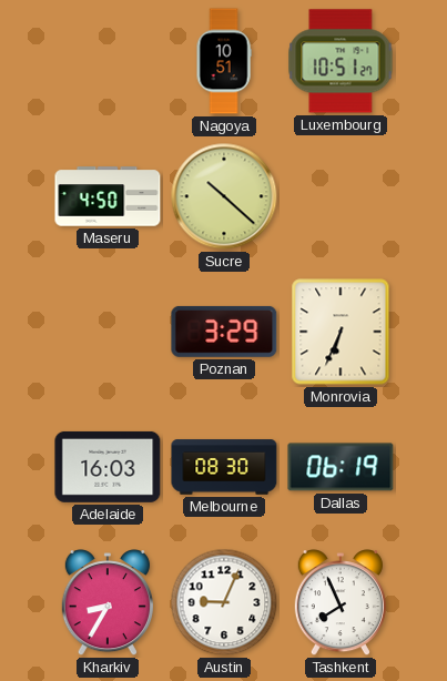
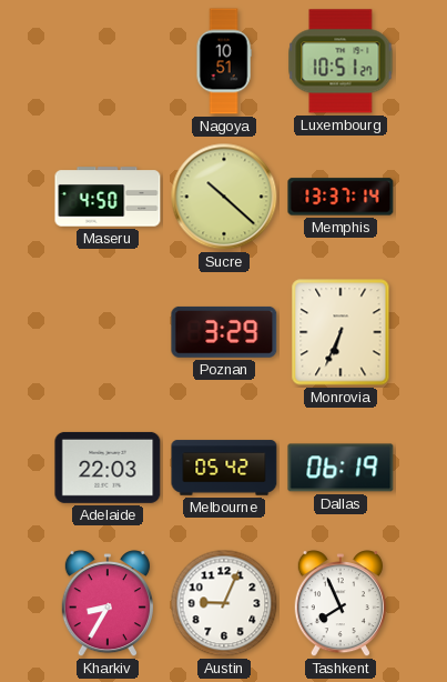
Memphis: none -> 13:37 (341, 197)
Adelaide: 16:03 -> 22:03 (108, 468)
Melbourne: 08:30 -> 05:42 (224, 468)
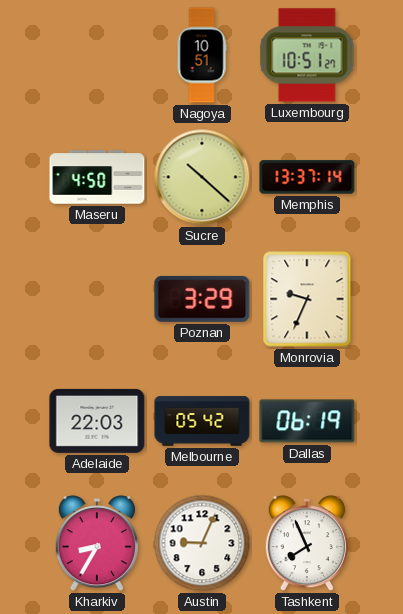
Monrovia: 6:34 -> 9:34 (307, 299)
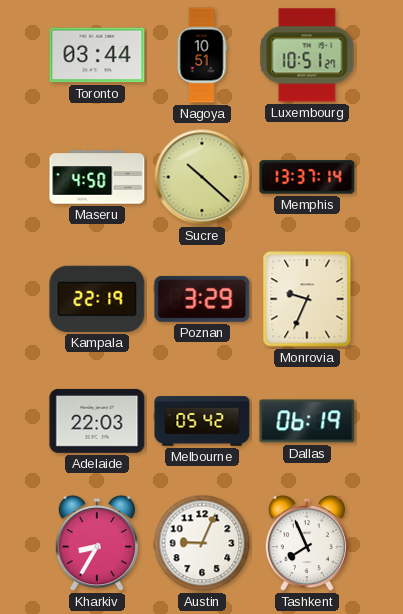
Toronto: none -> 03:44 (97, 55)
Kampala: none -> 22:19 (97, 299)
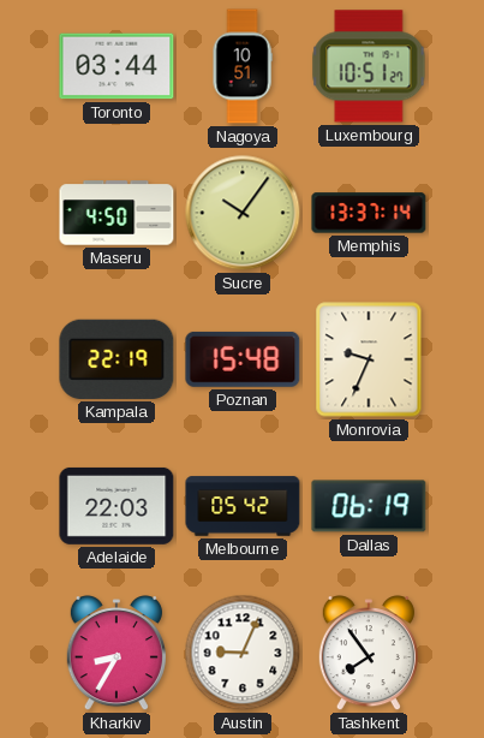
Sucre: 10:22 -> 10:06 (243, 213)
Poznan: 3:29 -> 15:48 (243, 359)
Tashkent: 7:56 -> 7:54 (369, 654)
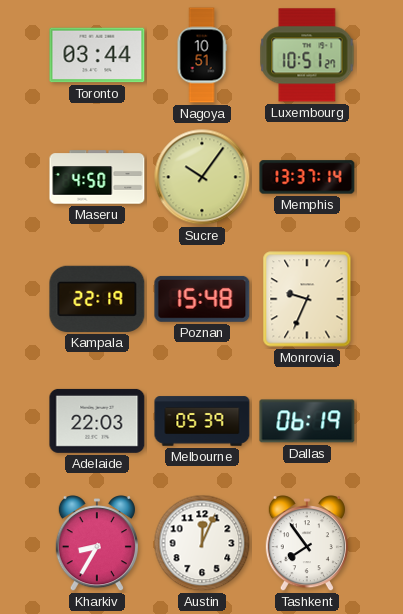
Melbourne: 05:42 -> 05:39 (202, 421)
Austin: 9:04 -> 12:04 (202, 543)
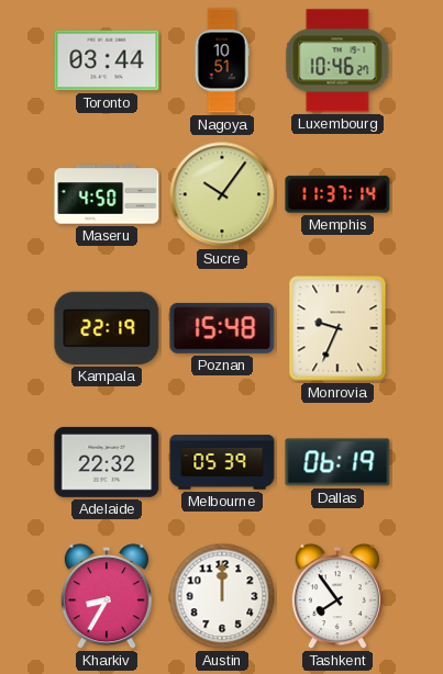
Luxembourg: 10:51 -> 10:46 (337, 60)
Memphis: 13:37 -> 11:37 (337, 194)
Adelaide: 22:03 -> 22:32 (107, 462)
Austin: 12:04 -> 12:00 (222, 596)
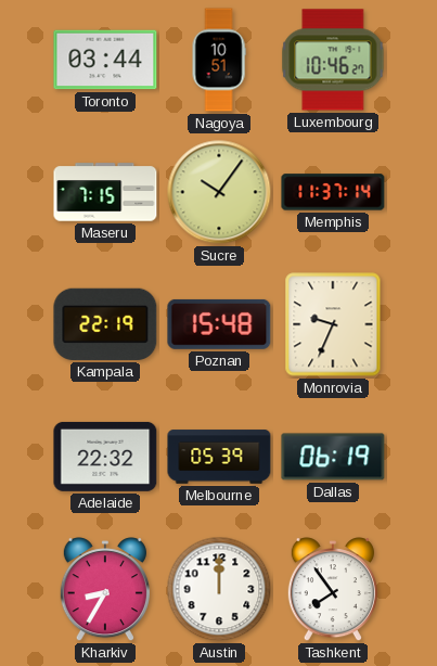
Maseru: 4:50 -> 7:15 (105, 192)
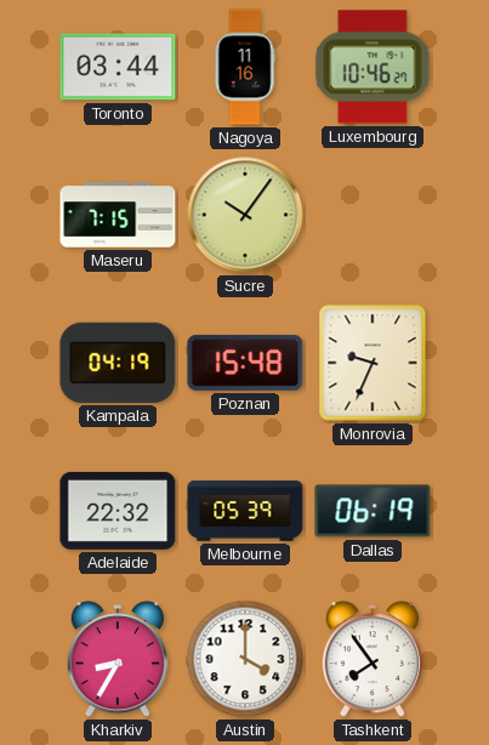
Nagoya: 10:51 -> 11:16 (245, 67)
Memphis: 11:37 -> none (333, 192)
Kampala: 22:19 -> 04:19 (118, 363)
Austin: 12:00 -> 4:00 (245, 659)
